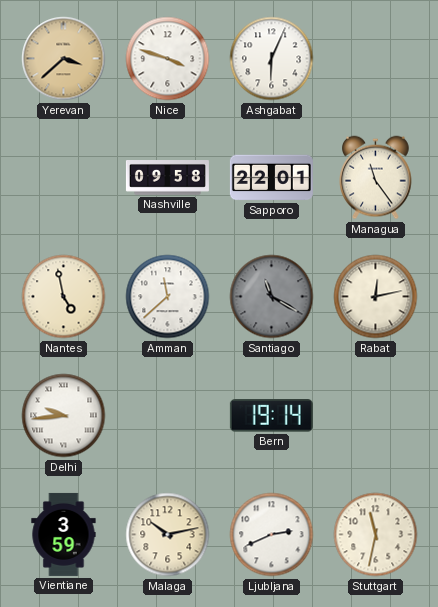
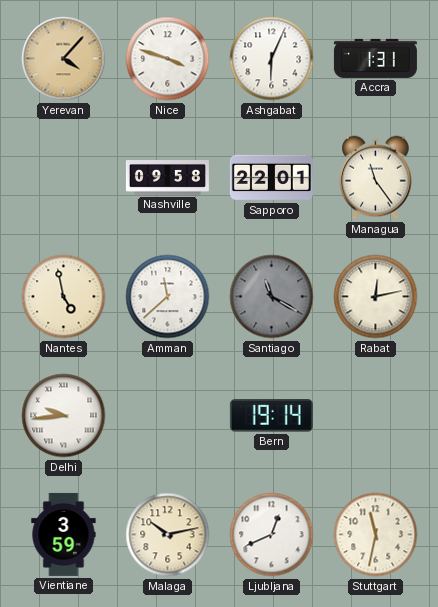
Yerevan: 3:38 -> 4:07 (64, 59)
Accra: none -> 1:31 (375, 58)
Ljubljana: 2:41 -> 12:41 (272, 535)
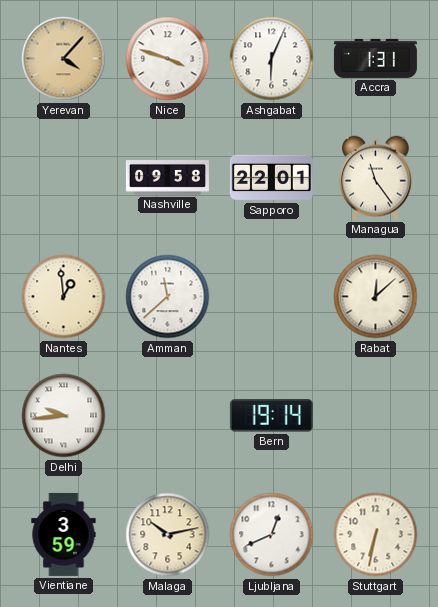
Nantes: 4:58 -> 12:59 (64, 297)
Santiago: 11:20 -> none (272, 297)
Rabat: 12:13 -> 12:08 (376, 297)
Stuttgart: 11:32 -> 6:32 (376, 535)
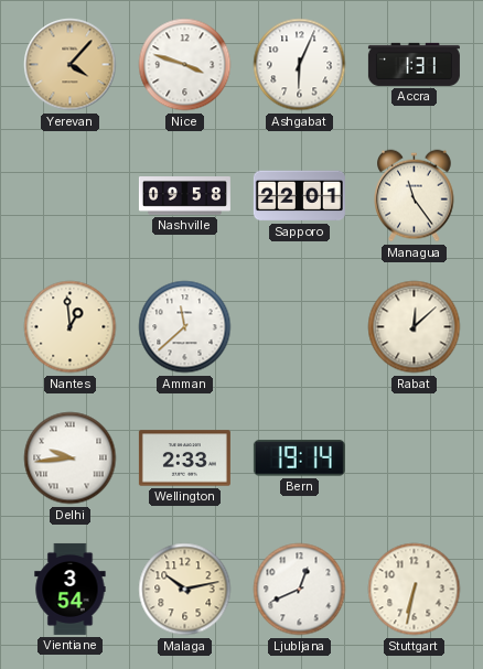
Wellington: none -> 2:33 (184, 458)
Vientiane: 3:59 -> 3:54 (71, 589)
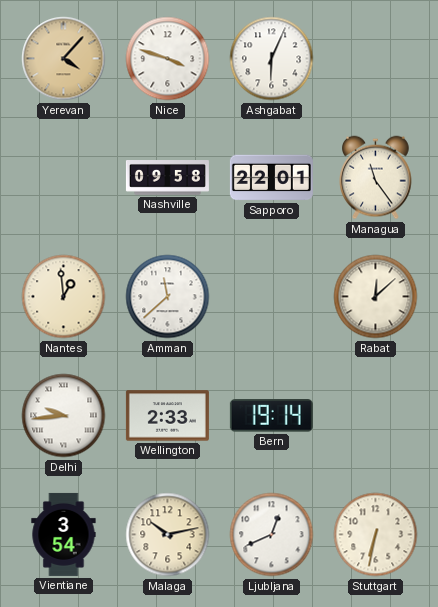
Accra: 1:31 -> none (414, 64)
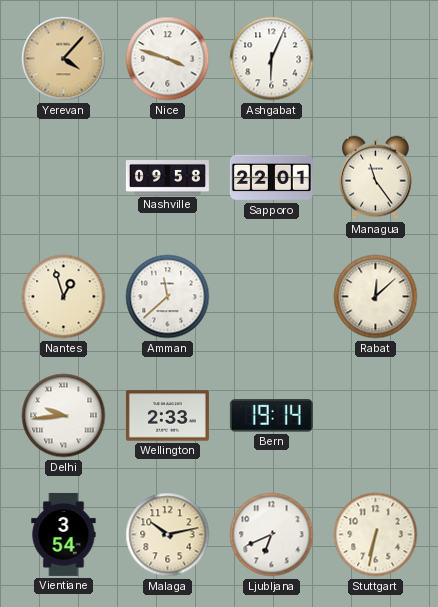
Nantes: 12:59 -> 12:57 (64, 297)
Ljubljana: 12:41 -> 6:41 (272, 535)
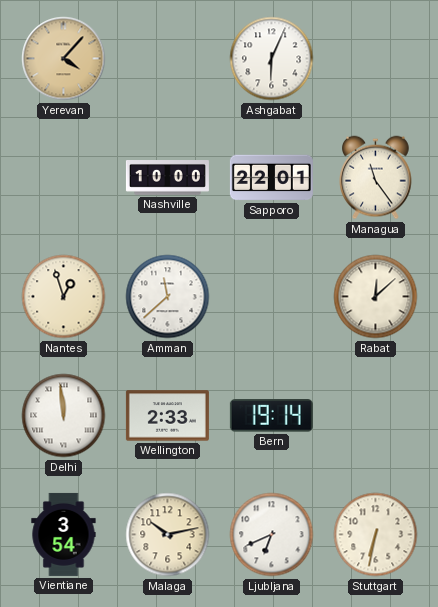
Nice: 3:48 -> none (168, 59)
Nashville: 09:58 -> 10:00 (167, 178)
Delhi: 9:44 -> 11:59 (64, 416)
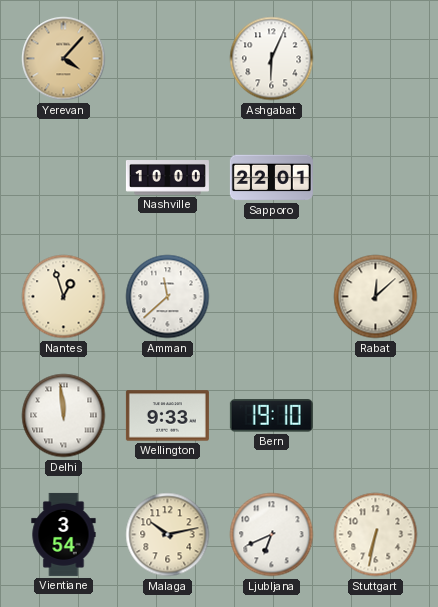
Managua: 11:24 -> none (376, 178)
Wellington: 2:33 -> 9:33 (167, 416)
Bern: 19:14 -> 19:10 (271, 416)
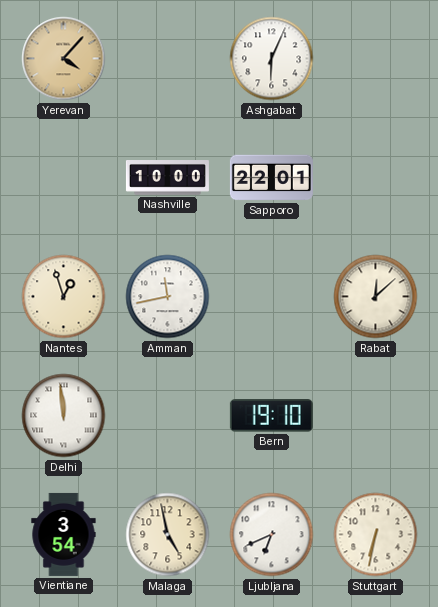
Amman: 11:38 -> 11:43 (168, 297)
Wellington: 9:33 -> none (167, 416)
Malaga: 10:13 -> 4:58 (168, 535)
